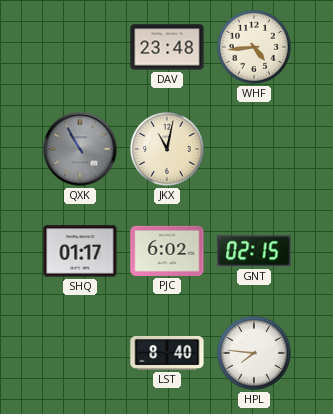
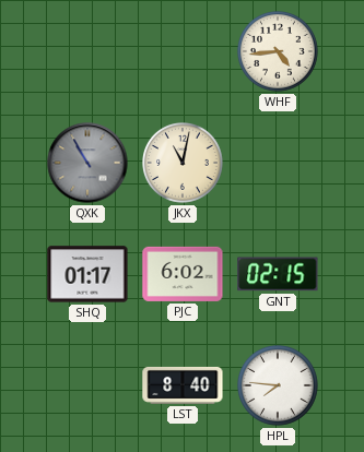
DAV: 23:48 -> none (167, 47)
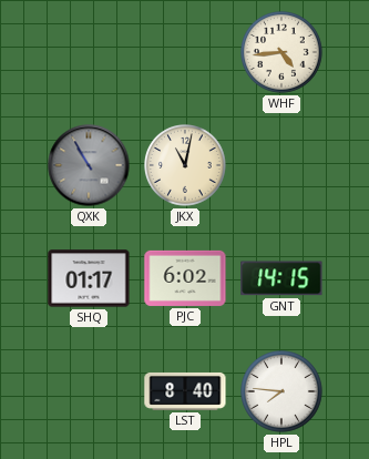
GNT: 02:15 -> 14:15 (281, 278)
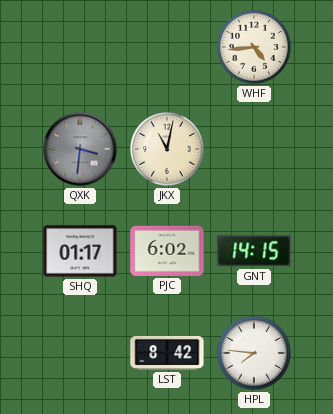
QXK: 10:55 -> 3:31 (80, 149)
LST: 8:40 -> 8:42 (167, 353)
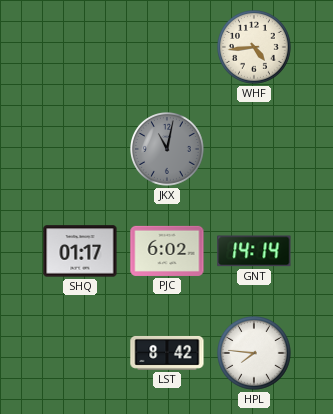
QXK: 3:31 -> none (80, 149)
JKX dial: cream -> grey (168, 150)
GNT: 14:15 -> 14:14 (254, 251)
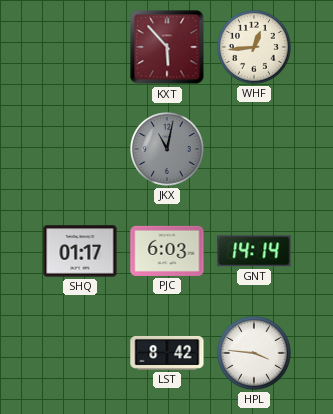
KXT: none -> 5:53 (167, 47)
WHF: 4:44 -> 12:44 (255, 48)
PJC: 6:02 -> 6:03 (167, 251)
HPL: 7:46 -> 3:46 (255, 354)
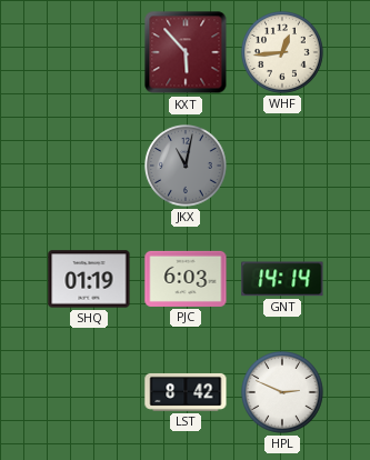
SHQ: 01:17 -> 01:19 (89, 279)
HPL: 3:46 -> 2:49 (283, 393)
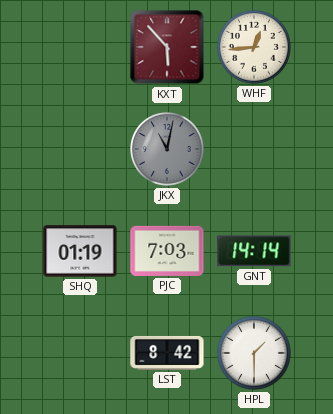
PJC: 6:03 -> 7:03 (167, 251)
HPL: 2:49 -> 1:30 (255, 354)
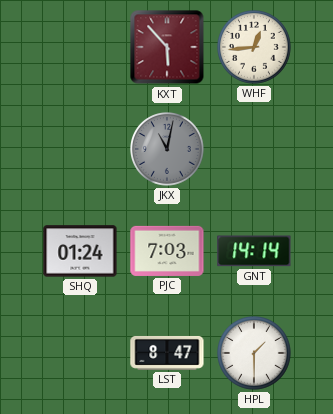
SHQ: 01:19 -> 01:24 (80, 251)
LST: 8:42 -> 8:47 (167, 353)
